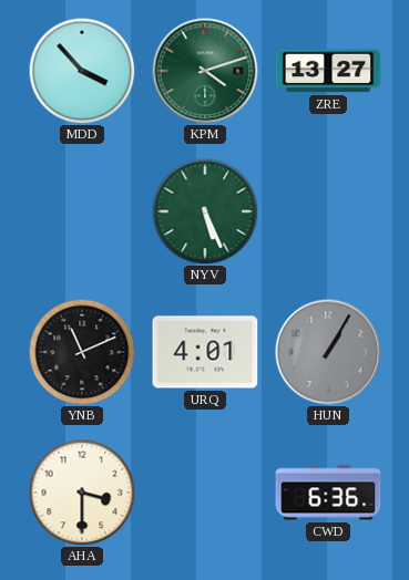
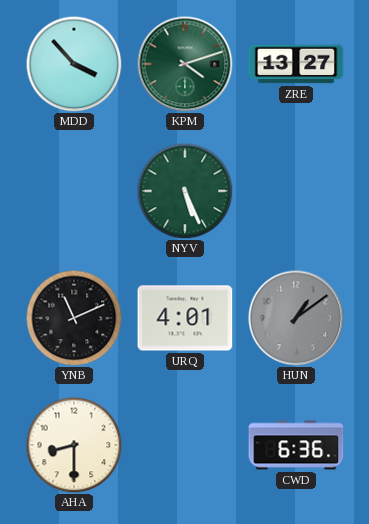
HUN: 1:05 -> 1:09 (296, 318)
AHA: 3:30 -> 8:30 (74, 445)
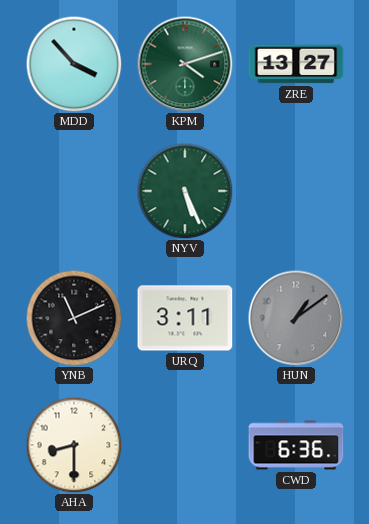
URQ: 4:01 -> 3:11 (185, 318)
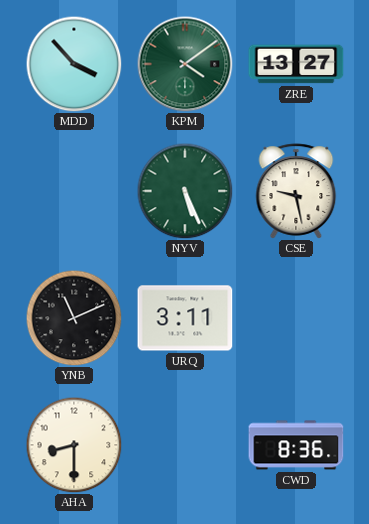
KPM: 4:12 -> 4:09 (185, 64)
CSE: none -> 9:28 (296, 191)
HUN: 1:09 -> none (296, 318)
CWD: 6:36 -> 8:36 (296, 445)
